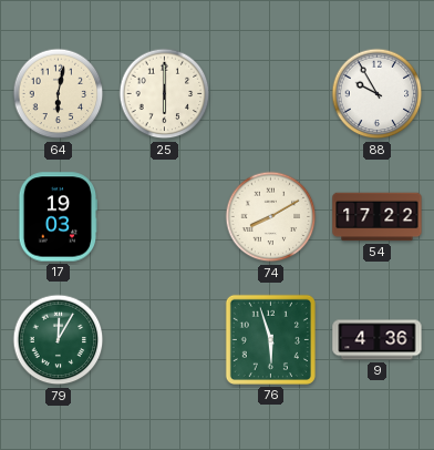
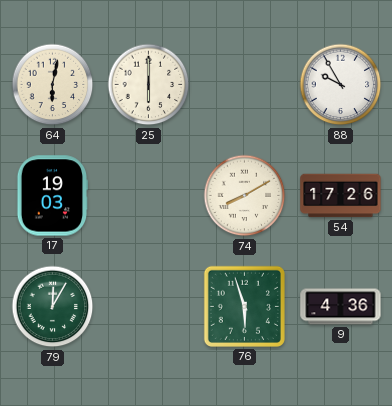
54: 17:22 -> 17:26 (341, 196)
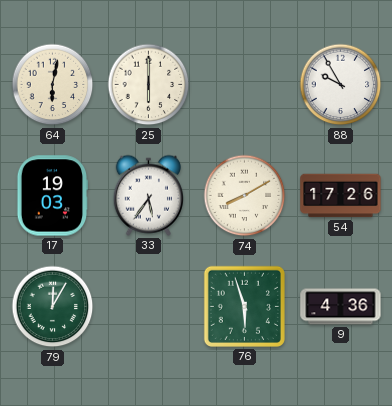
33: none -> 5:36 (148, 195)
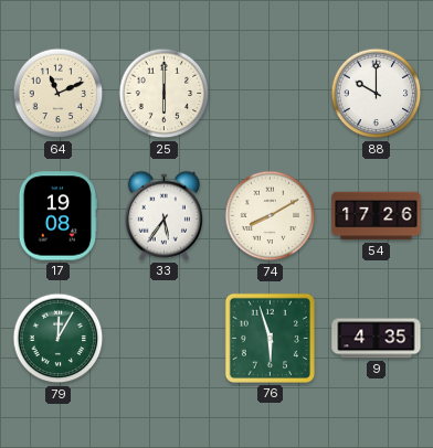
64: 6:02 -> 11:11 (59, 94)
88: 9:55 -> 10:00 (377, 94)
17: 19:03 -> 19:08 (56, 216)
9: 4:36 -> 4:35 (377, 339)
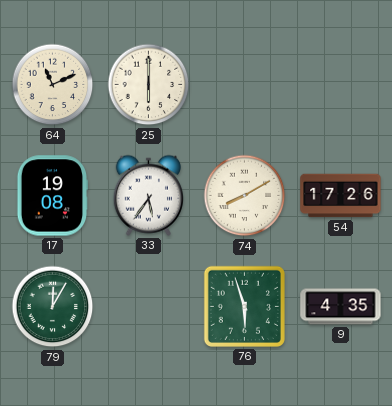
88: 10:00 -> none (377, 94)
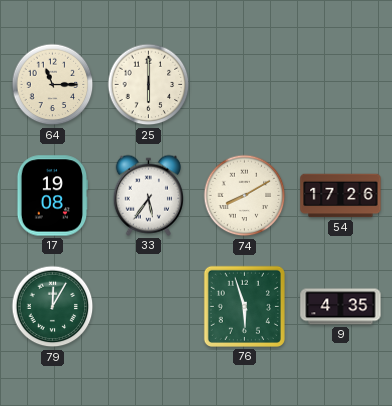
64: 11:11 -> 11:15 (53, 85)
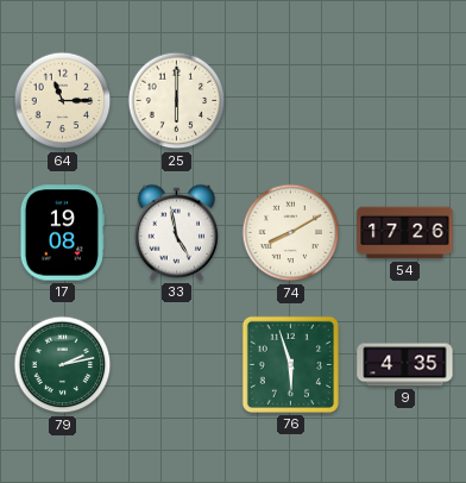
33: 5:36 -> 4:58 (176, 232)
79: 12:05 -> 2:13 (63, 365)
